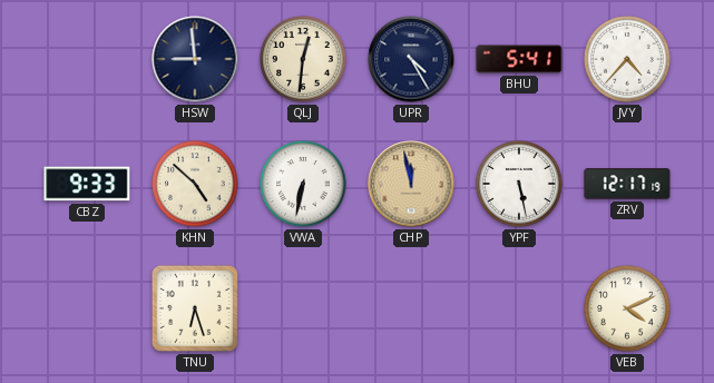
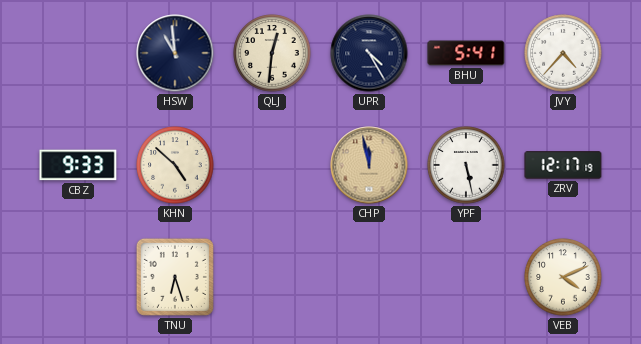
HSW: 8:59 -> 10:59 (175, 53)
VWA: 6:32 -> none (303, 184)
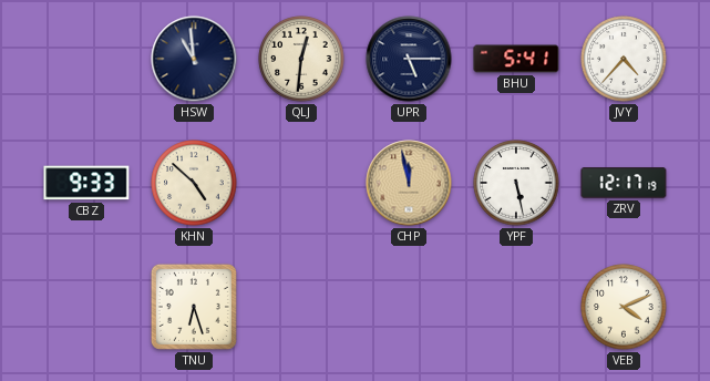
UPR: 4:25 -> 5:15 (409, 59)
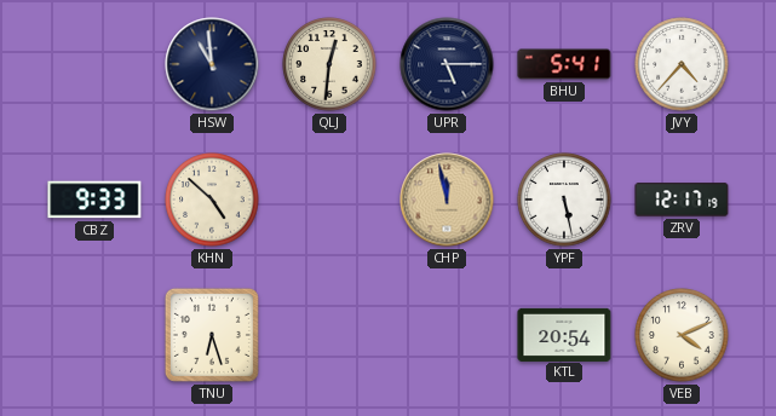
KTL: none -> 20:54 (564, 334)
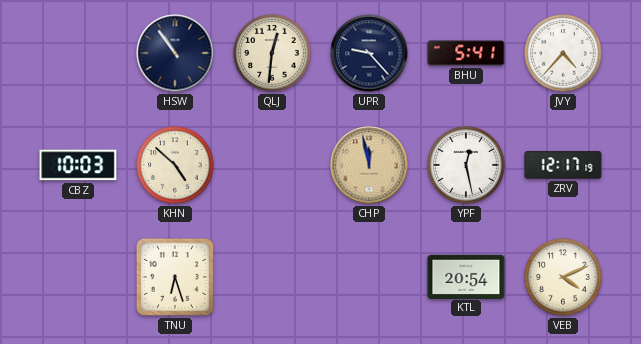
HSW: 10:59 -> 10:54 (175, 53)
UPR: 5:15 -> 9:23 (369, 53)
CBZ: 9:33 -> 10:03 (78, 165)
YPF: 5:28 -> 12:28 (466, 165)
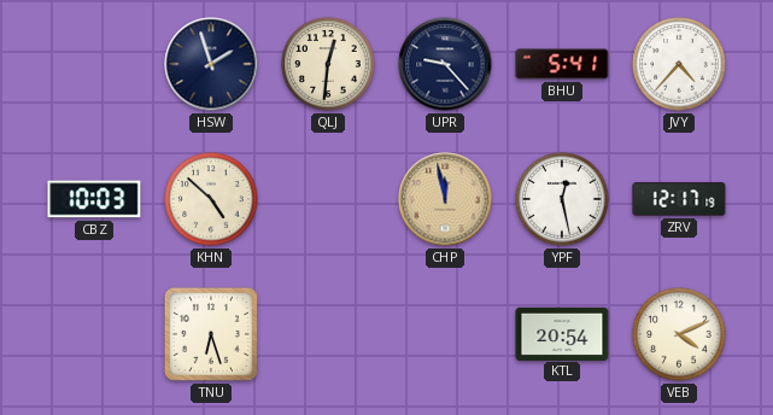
HSW: 10:54 -> 1:57 (211, 64)
